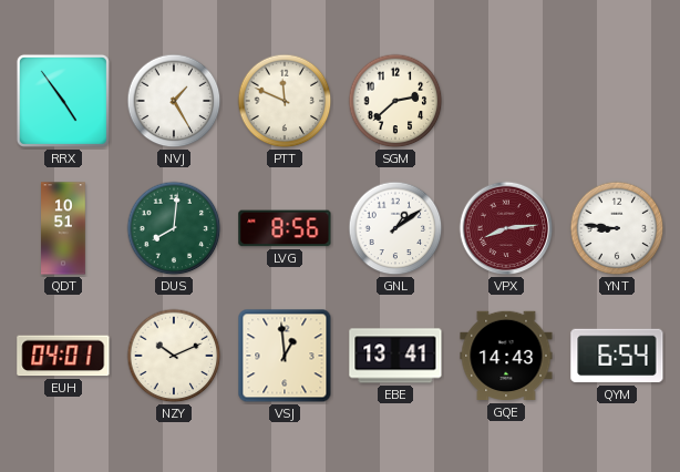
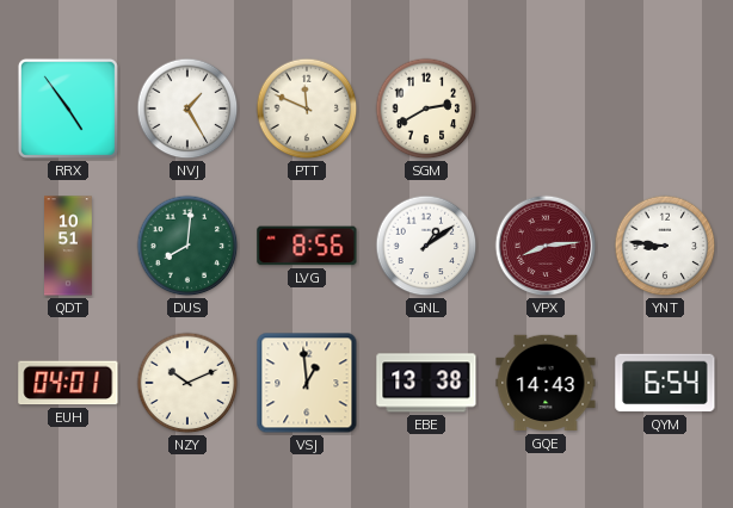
SGM: 2:38 -> 2:40 (426, 109)
EBE: 13:41 -> 13:38 (426, 383)
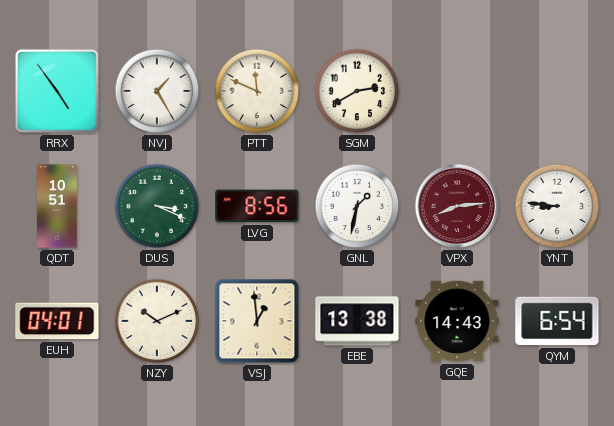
DUS: 8:01 -> 3:19 (157, 206)
GNL: 1:09 -> 1:32 (357, 206)
